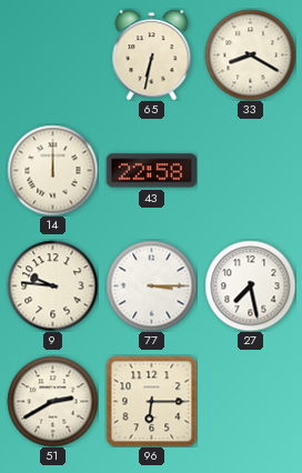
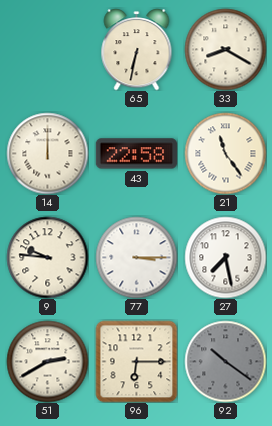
21: none -> 11:24 (225, 153)
92: none -> 10:21 (225, 361)
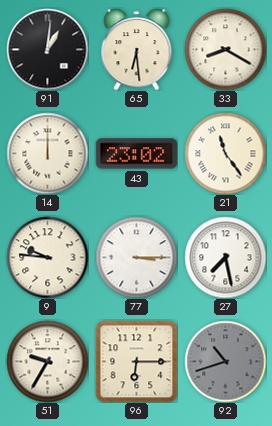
91: none -> 1:01 (47, 49)
65: 6:32 -> 6:29 (137, 49)
43: 22:58 -> 23:02 (136, 154)
51: 2:40 -> 9:35 (47, 361)
92: 10:21 -> 10:42 (225, 361)
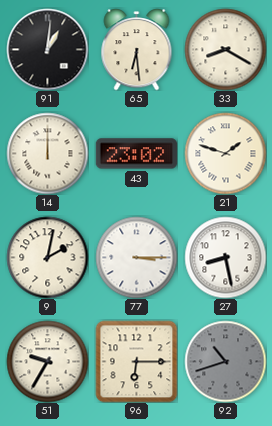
21: 11:24 -> 1:48 (225, 153)
9: 9:46 -> 2:02 (47, 257)
27: 7:28 -> 8:28 (225, 257)
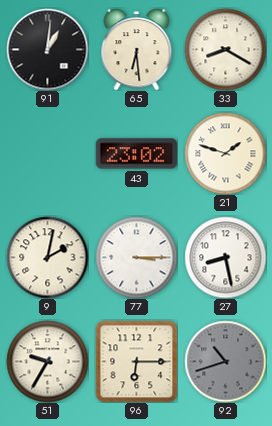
14: 12:00 -> none (47, 153)
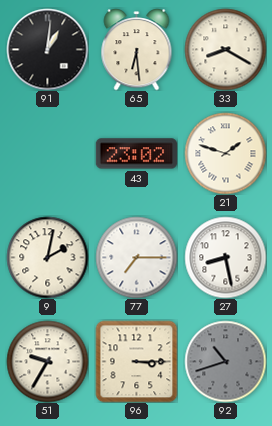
77: 3:15 -> 7:15 (136, 257)
96: 6:15 -> 3:15 (136, 361)
